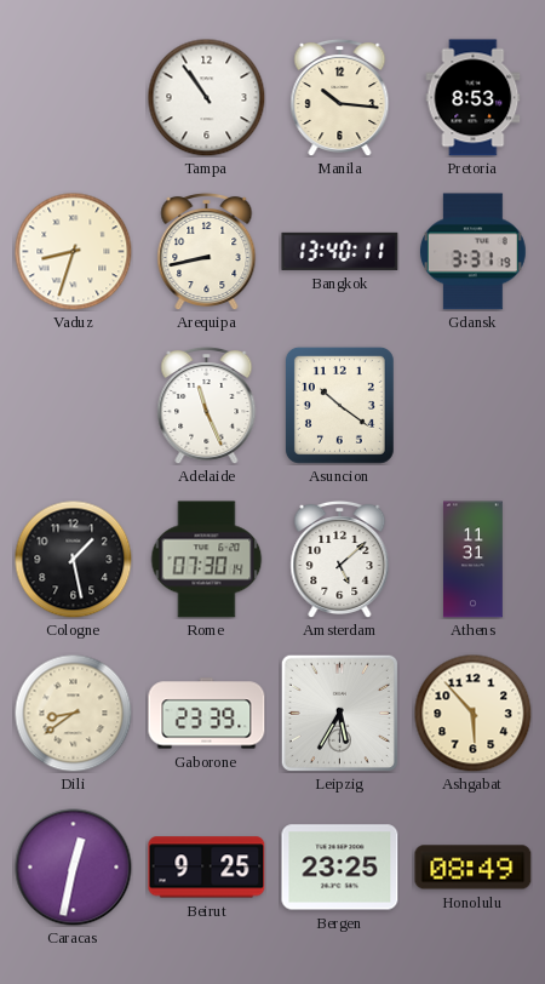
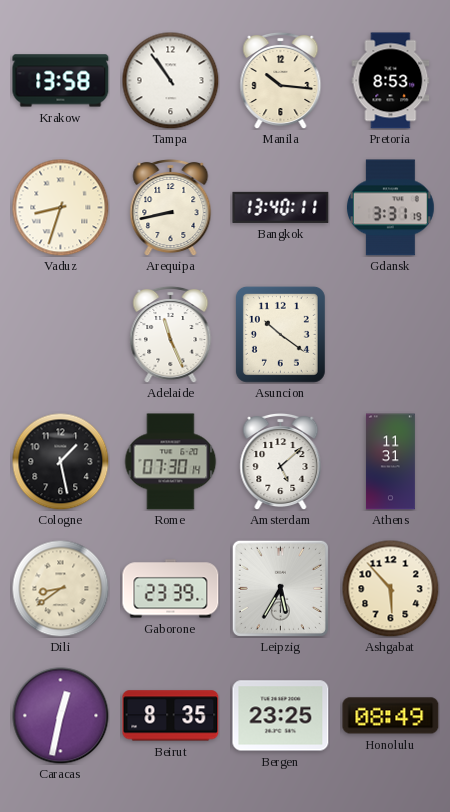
Krakow: none -> 13:58 (61, 81)
Beirut: 9:25 -> 8:35 (171, 716)
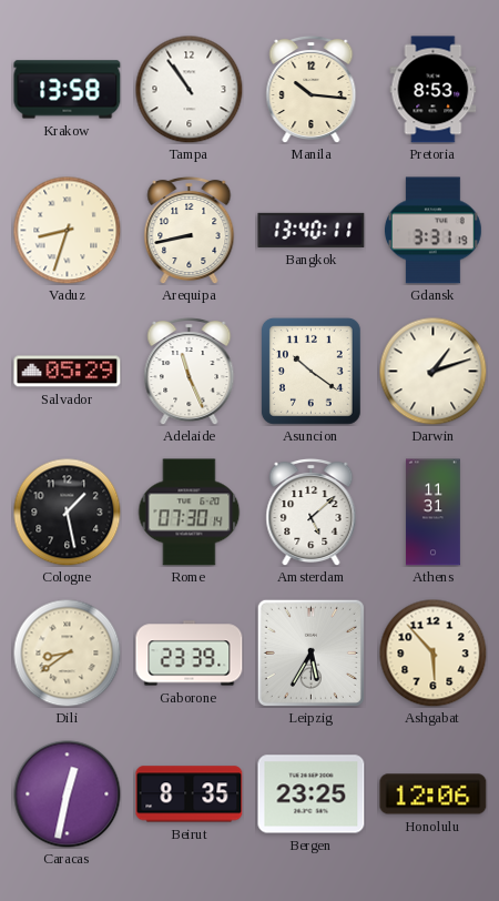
Salvador: none -> 05:29 (68, 372)
Darwin: none -> 1:12 (432, 371)
Honolulu: 08:49 -> 12:06 (434, 794)
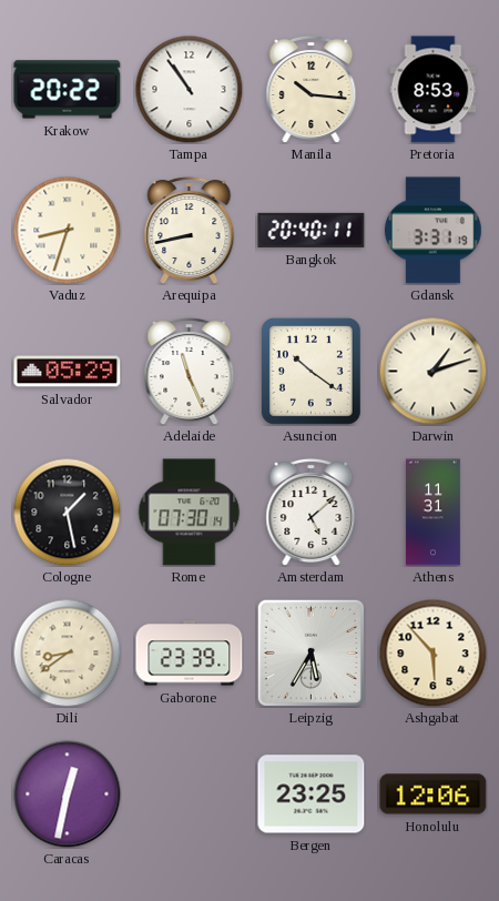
Krakow: 13:58 -> 20:22 (68, 90)
Bangkok: 13:40 -> 20:40 (312, 230)
Beirut: 8:35 -> none (190, 794)
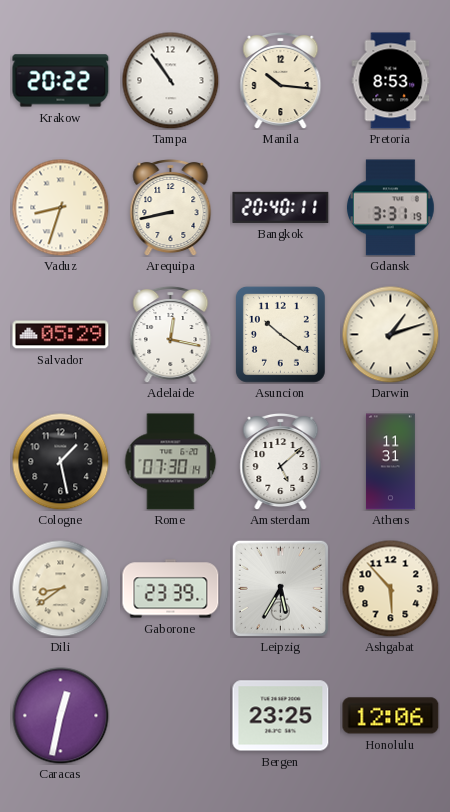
Adelaide: 11:26 -> 12:17 (171, 334)
